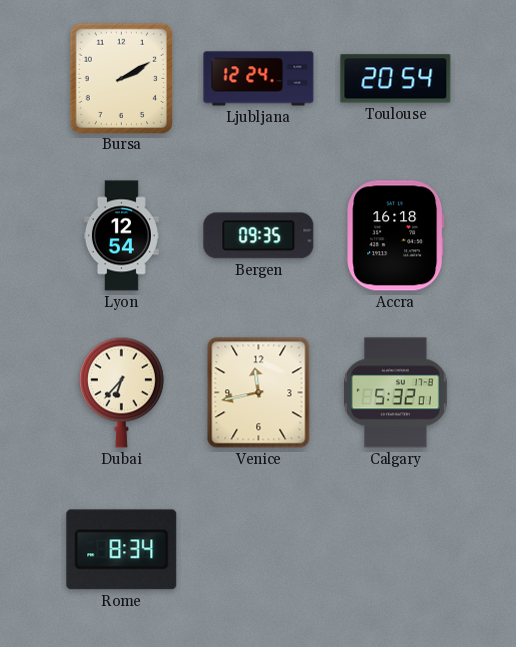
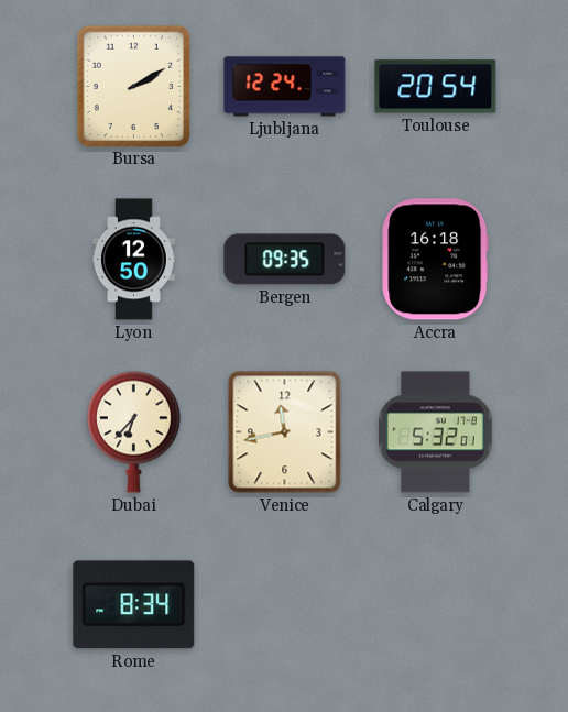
Lyon: 12:54 -> 12:50 (133, 260)
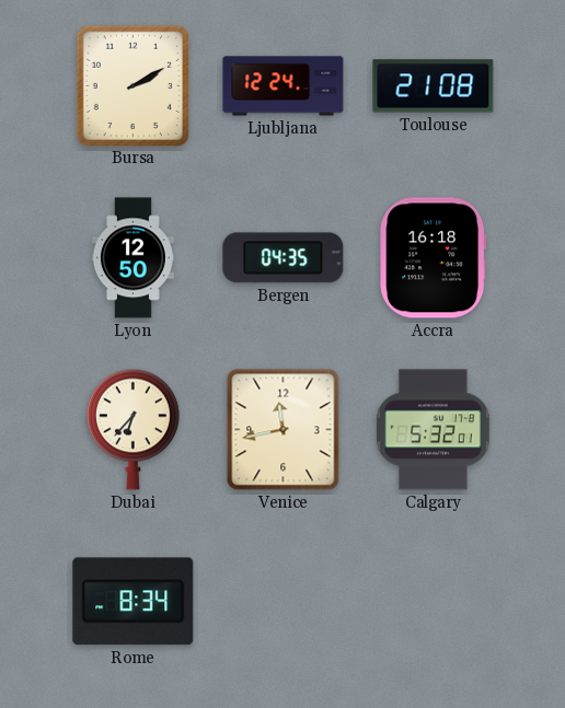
Toulouse: 20:54 -> 21:08 (434, 86)
Bergen: 09:35 -> 04:35 (284, 258)
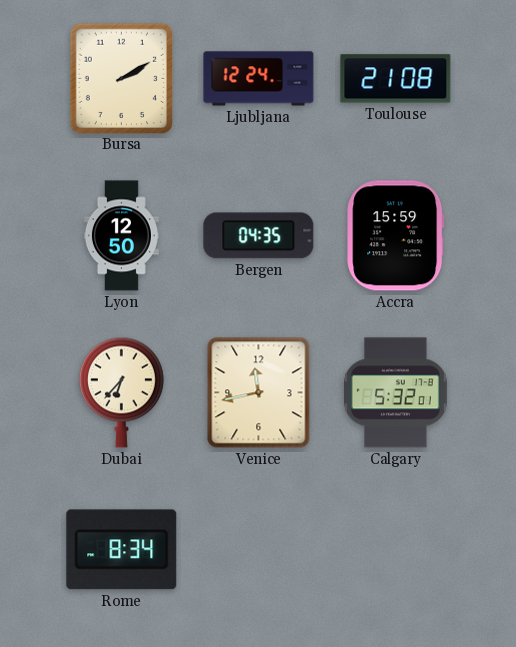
Accra: 16:18 -> 15:59 (396, 236)
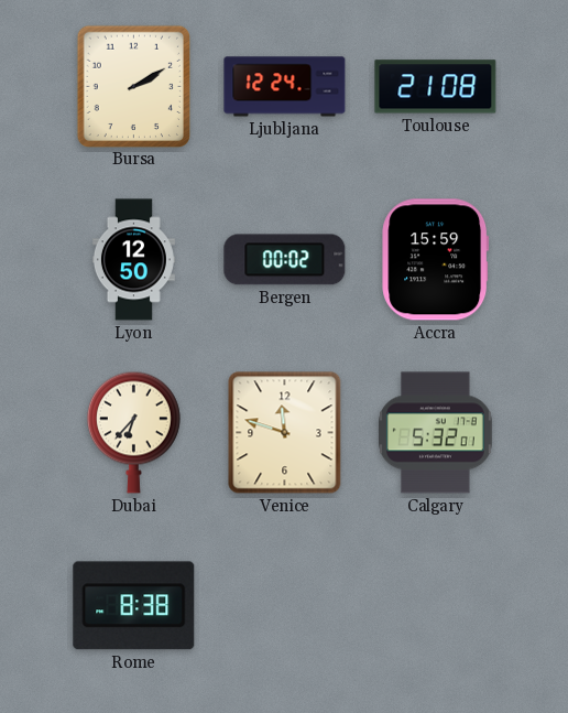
Bergen: 04:35 -> 00:02 (285, 260)
Venice: 11:43 -> 11:48 (285, 433)
Rome: 8:34 -> 8:38 (134, 606)
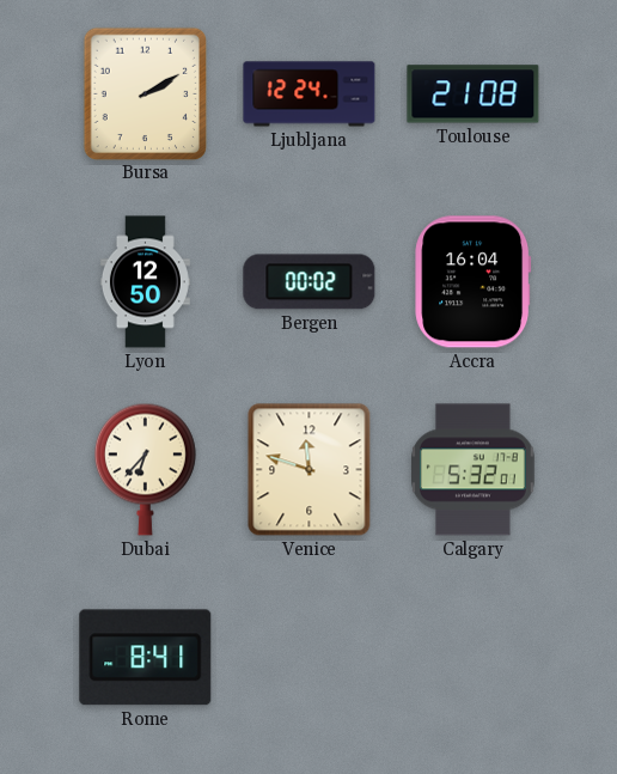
Accra: 15:59 -> 16:04 (474, 282)
Rome: 8:38 -> 8:41 (146, 658)
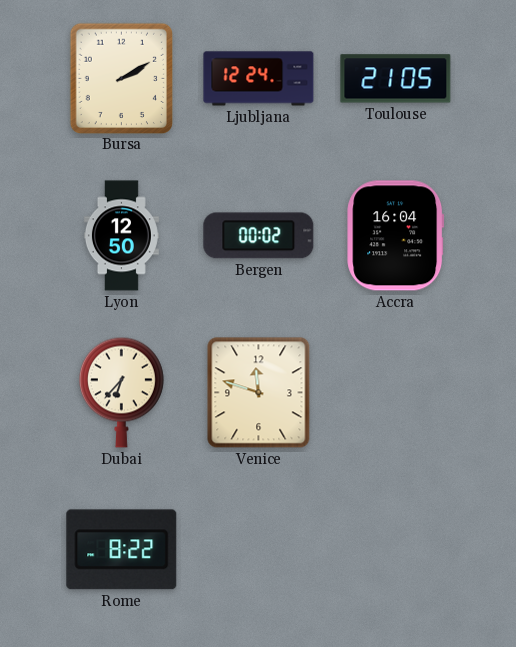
Toulouse: 21:08 -> 21:05 (396, 79)
Calgary: 5:32 -> none (474, 470)
Rome: 8:41 -> 8:22 (122, 550)
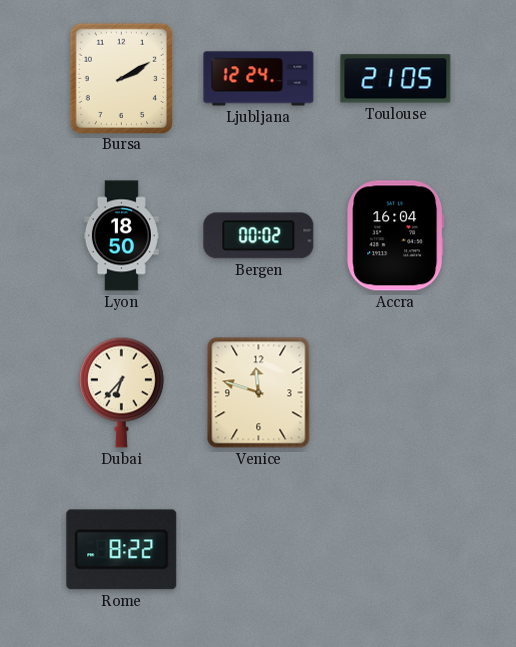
Lyon: 12:50 -> 18:50 (121, 236)
